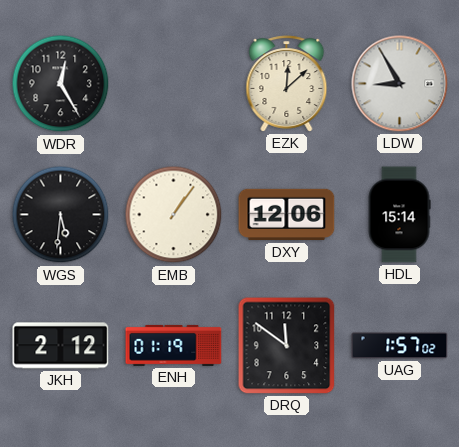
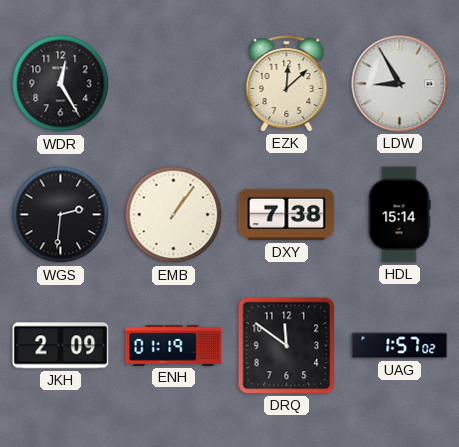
WGS: 5:31 -> 2:31 (61, 215)
DXY: 12:06 -> 7:38 (287, 215)
JKH: 2:12 -> 2:09 (61, 346)
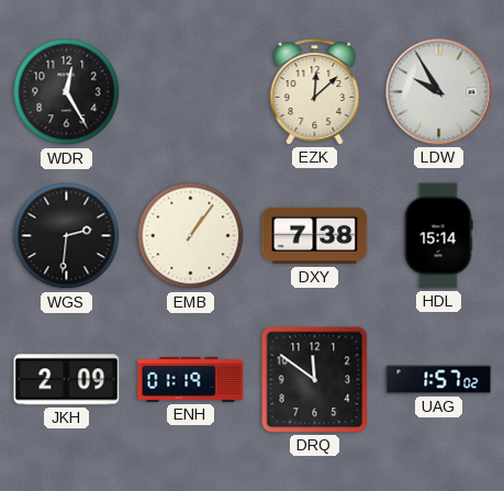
LDW: 8:55 -> 9:55 (439, 92)
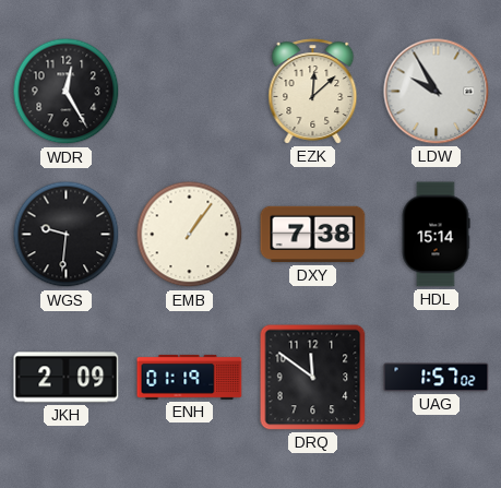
WGS: 2:31 -> 9:31 (67, 235)
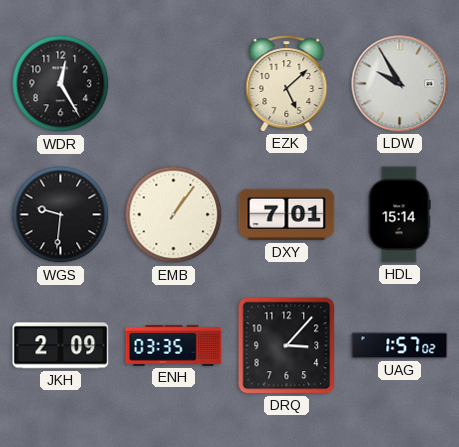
EZK: 12:08 -> 5:08 (287, 84)
DXY: 7:38 -> 7:01 (287, 215)
ENH: 01:19 -> 03:35 (174, 345)
DRQ: 11:51 -> 3:07 (287, 346)
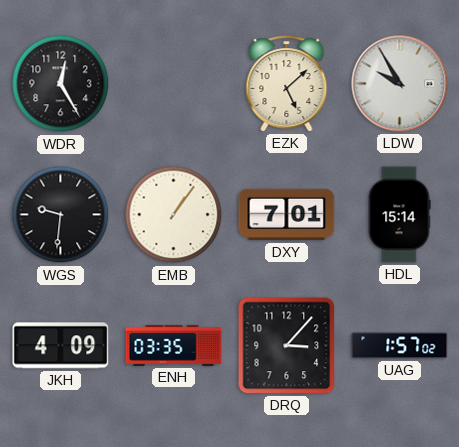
JKH: 2:09 -> 4:09 (61, 346)
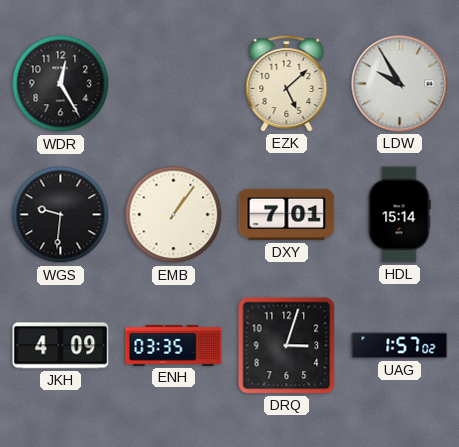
DRQ: 3:07 -> 3:03 (287, 346)
